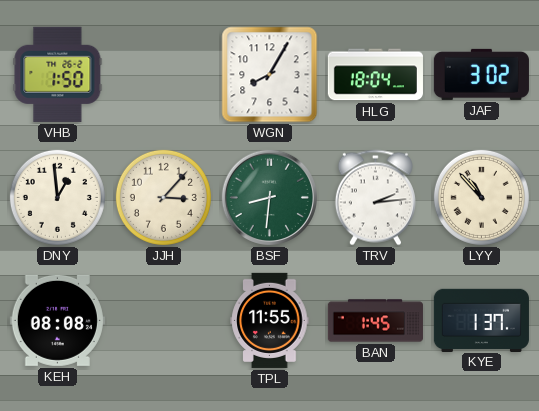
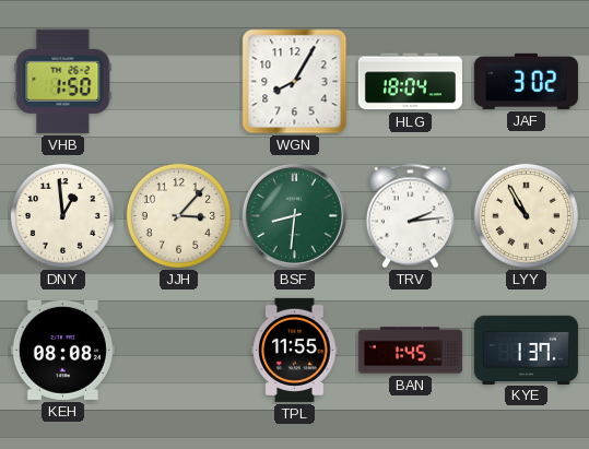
LYY: 10:53 -> 10:55 (526, 215)
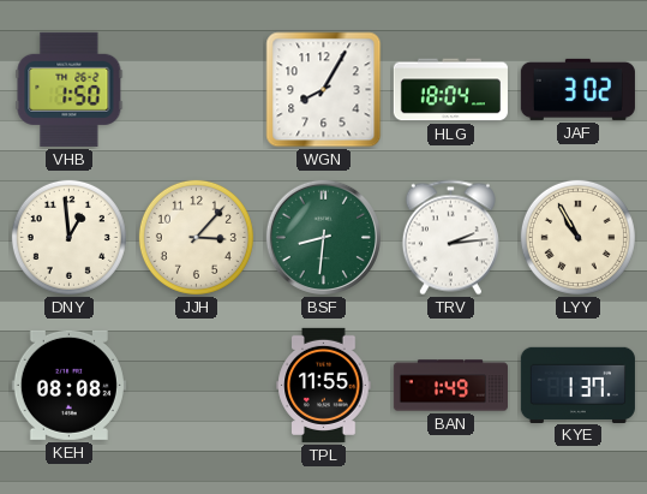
BAN: 1:45 -> 1:49 (450, 386)
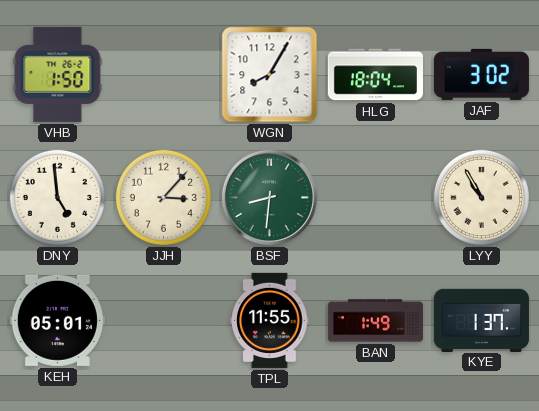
DNY: 12:59 -> 4:59 (57, 197)
TRV: 2:14 -> none (450, 238)
KEH: 08:08 -> 05:01 (57, 320)
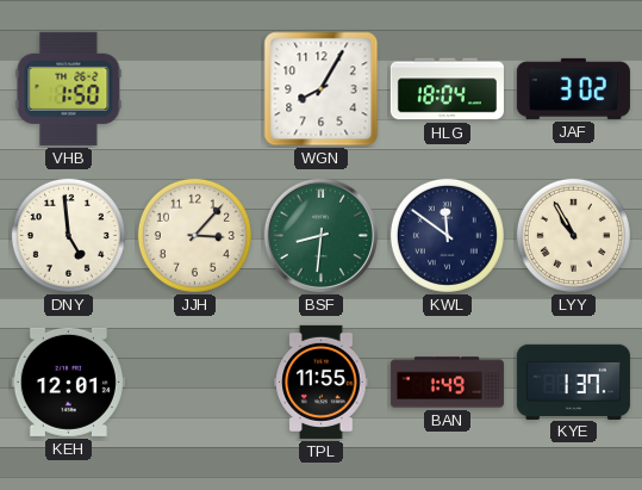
KWL: none -> 11:51 (447, 235)
KEH: 05:01 -> 12:01 (68, 382)
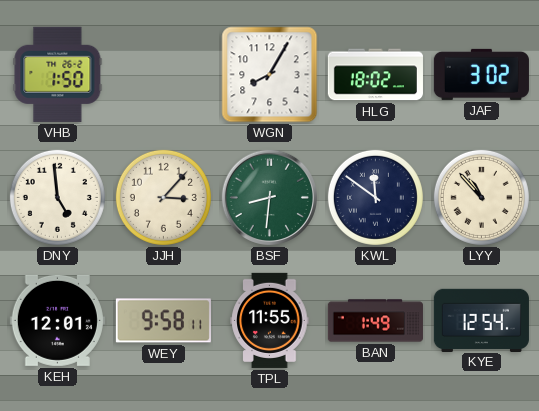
HLG: 18:04 -> 18:02 (375, 75)
LYY: 10:55 -> 10:53 (481, 197)
WEY: none -> 9:58 (163, 321)
KYE: 1:37 -> 12:54 (481, 320)
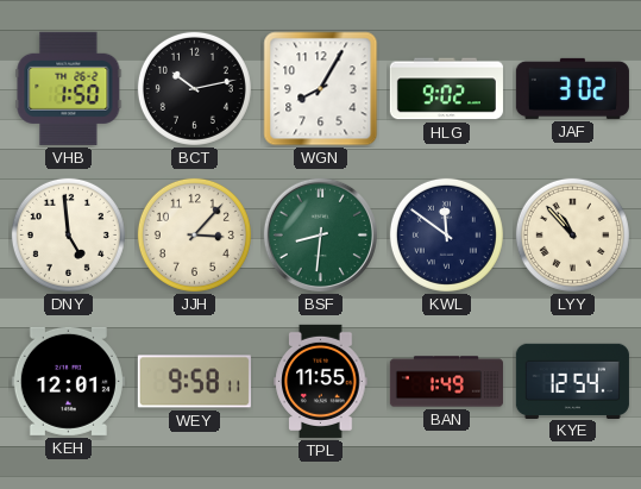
BCT: none -> 10:13 (194, 88)
HLG: 18:02 -> 9:02 (446, 89)
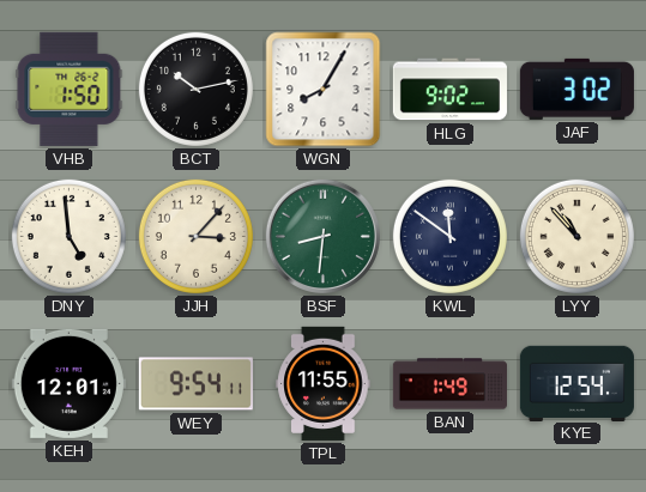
WEY: 9:58 -> 9:54 (195, 384)
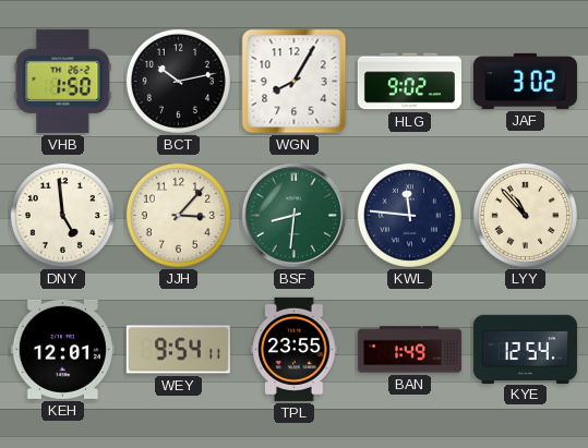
KWL: 11:51 -> 11:46 (409, 215)
TPL: 11:55 -> 23:55 (295, 349)
